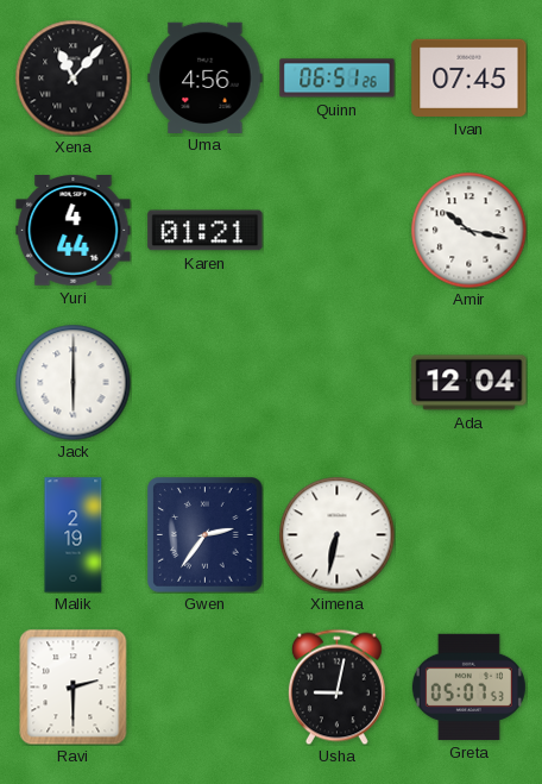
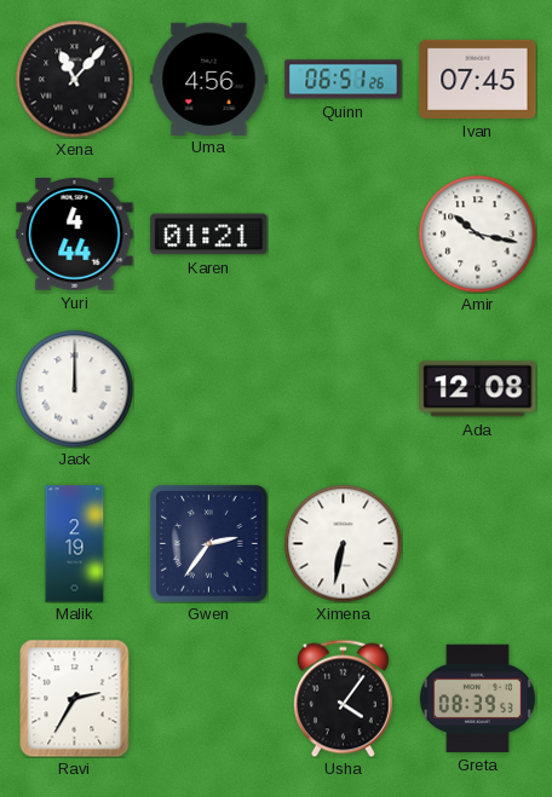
Jack: 6:00 -> 12:00 (74, 388)
Ada: 12:04 -> 12:08 (478, 389)
Ravi: 2:30 -> 2:35 (75, 698)
Usha: 9:02 -> 4:06 (343, 698)
Greta: 05:07 -> 08:39 (477, 698)
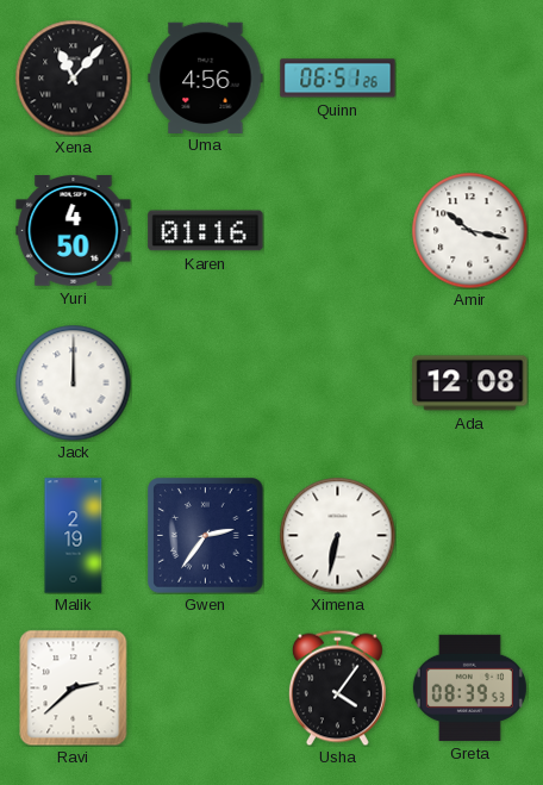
Ivan: 07:45 -> none (478, 79)
Yuri: 4:44 -> 4:50 (74, 231)
Karen: 01:21 -> 01:16 (206, 231)
Ravi: 2:35 -> 2:38 (74, 687)
